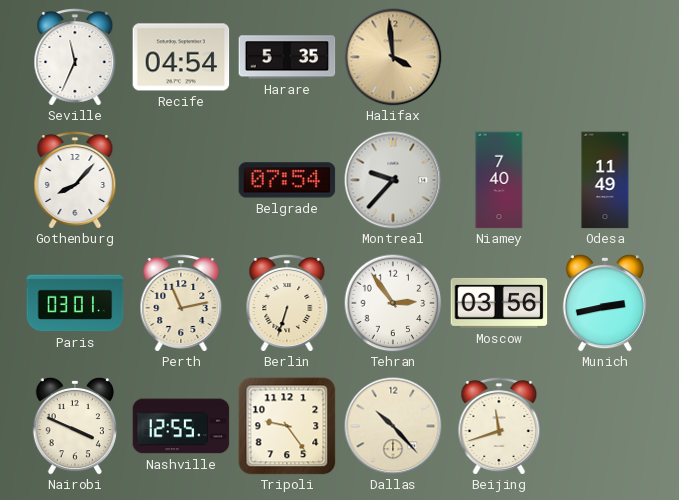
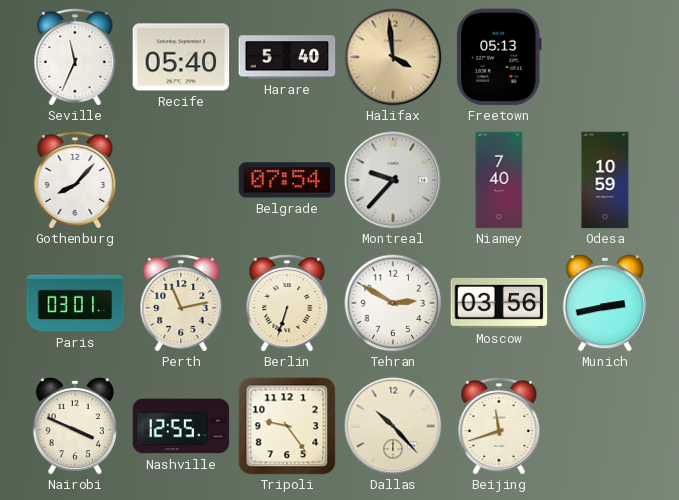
Recife: 04:54 -> 05:40 (181, 57)
Harare: 5:35 -> 5:40 (287, 57)
Freetown: none -> 05:13 (499, 57)
Odesa: 11:49 -> 10:59 (605, 180)
Tehran: 2:54 -> 2:50 (393, 303)
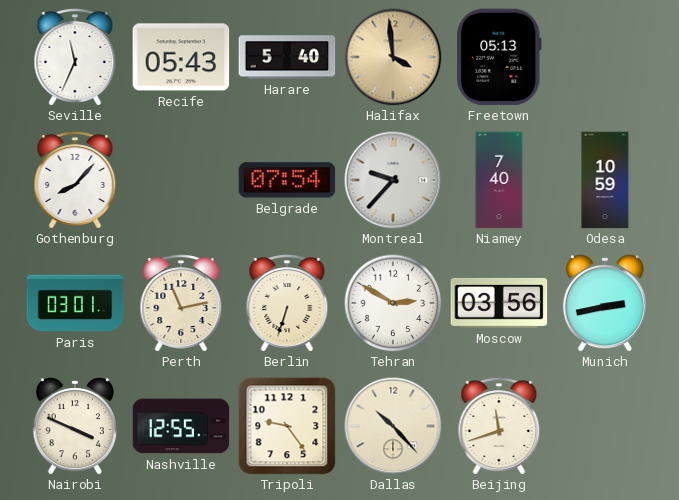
Recife: 05:40 -> 05:43 (181, 57)
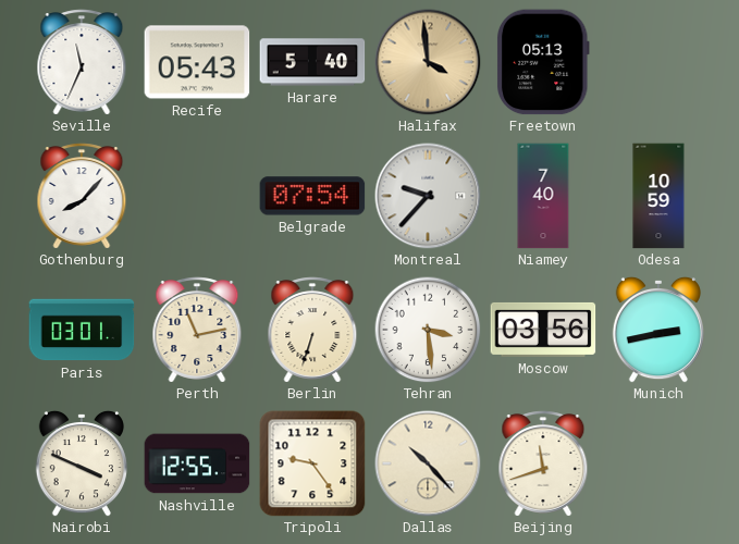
Tehran: 2:50 -> 3:29 (428, 330)
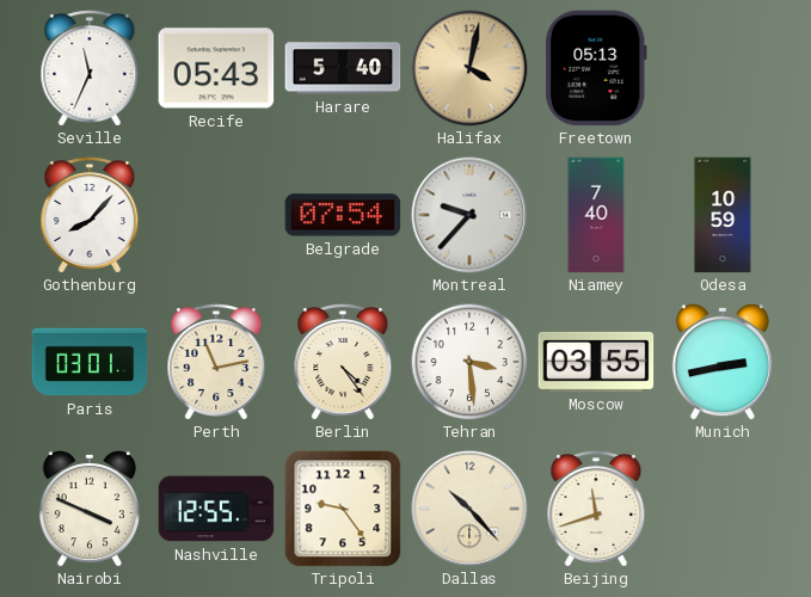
Halifax: 3:59 -> 4:02 (469, 68)
Berlin: 6:33 -> 4:24 (343, 362)
Moscow: 03:56 -> 03:55 (596, 362)
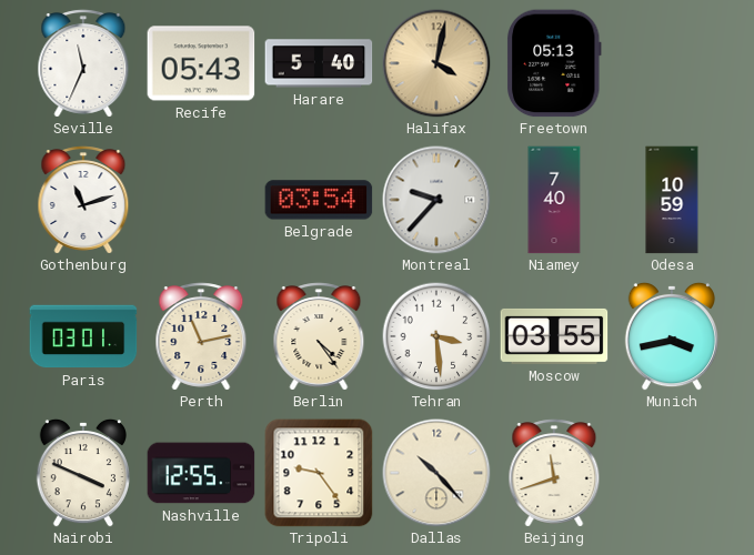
Gothenburg: 8:07 -> 11:12 (83, 200)
Belgrade: 07:54 -> 03:54 (319, 200)
Munich: 2:43 -> 3:43 (672, 336)
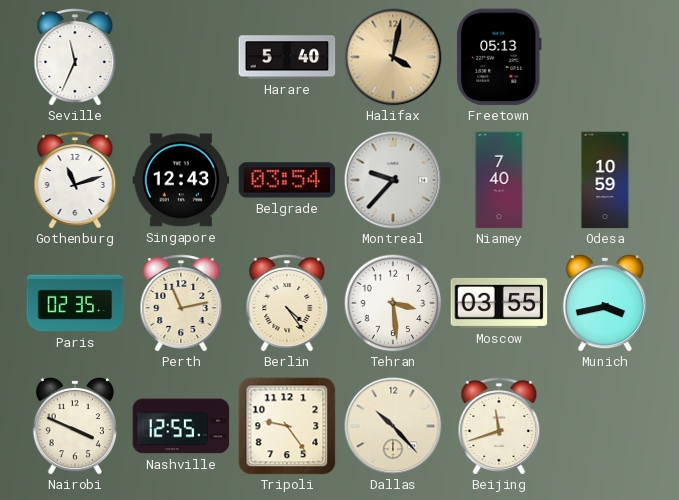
Recife: 05:43 -> none (201, 63)
Singapore: none -> 12:43 (181, 180)
Paris: 03:01 -> 02:35 (75, 303)
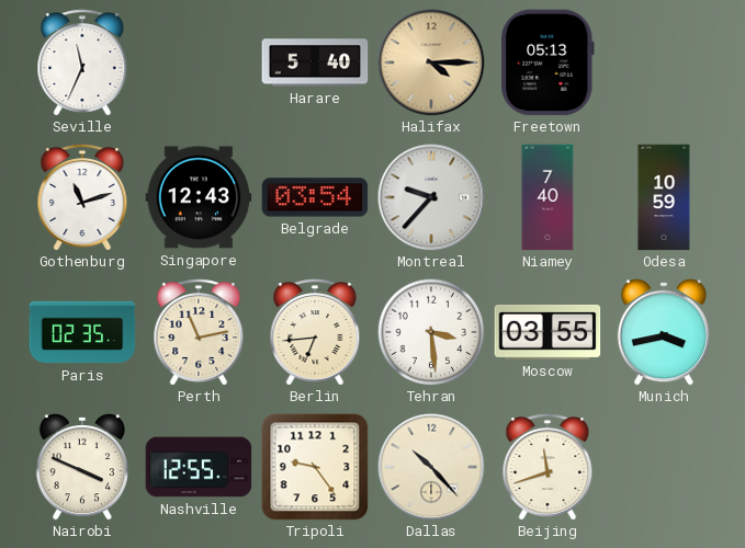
Halifax: 4:02 -> 4:15 (431, 62)
Berlin: 4:24 -> 6:44 (315, 332)
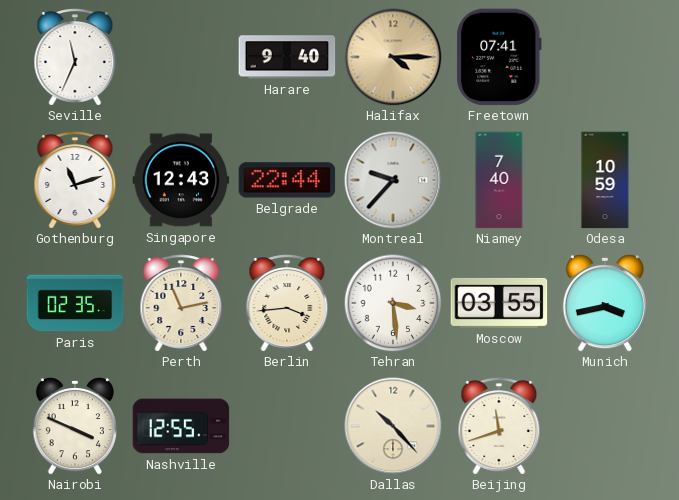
Harare: 5:40 -> 9:40 (287, 57)
Freetown: 05:13 -> 07:41 (499, 57)
Belgrade: 03:54 -> 22:44 (287, 180)
Berlin: 6:44 -> 3:44 (287, 303)
Tripoli: 9:24 -> none (315, 467)
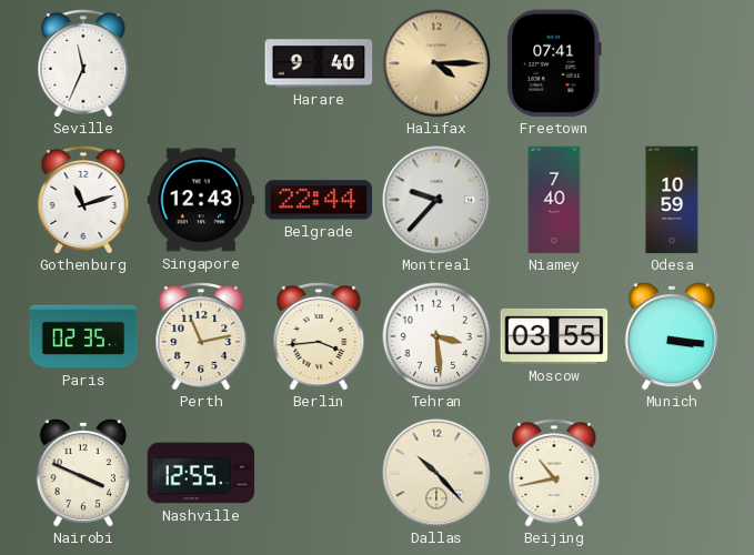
Munich: 3:43 -> 3:16 (672, 336)
Beijing: 11:42 -> 10:43 (554, 473)
